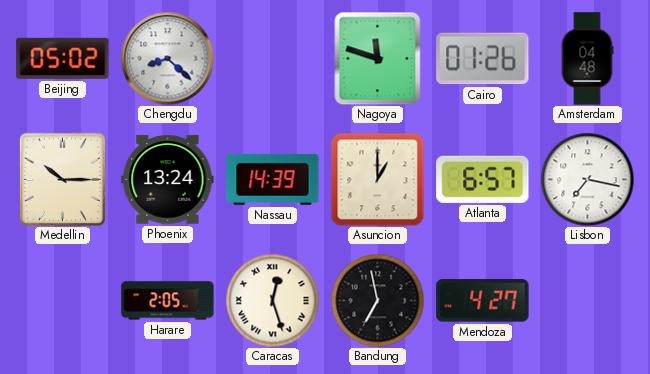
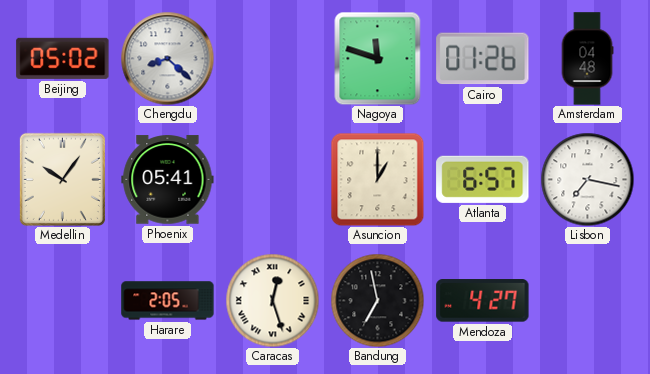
Medellin: 10:15 -> 10:06 (62, 179)
Phoenix: 13:24 -> 05:41 (168, 180)
Nassau: 14:39 -> none (273, 179)
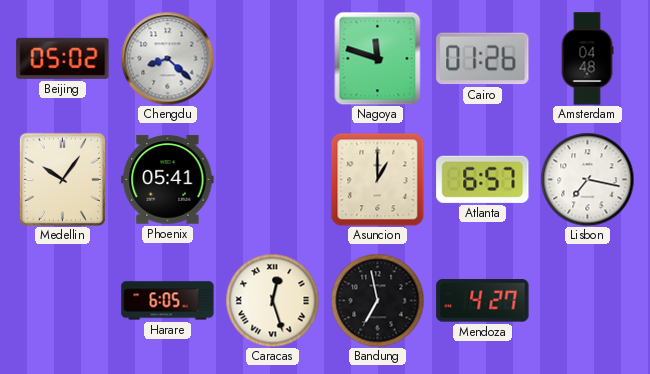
Harare: 2:05 -> 6:05 (168, 301)
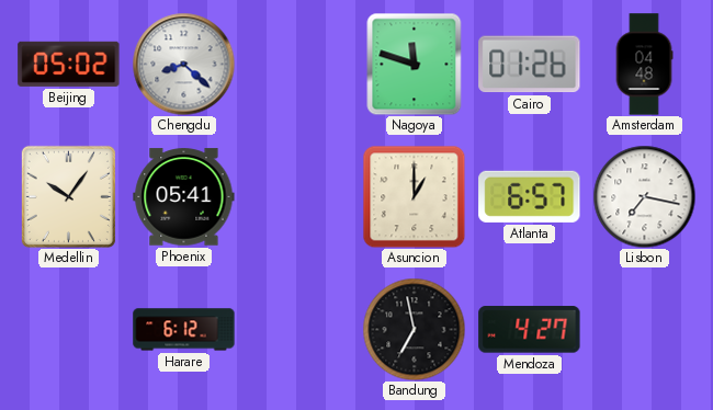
Harare: 6:05 -> 6:12 (184, 330)
Caracas: 12:27 -> none (272, 300)
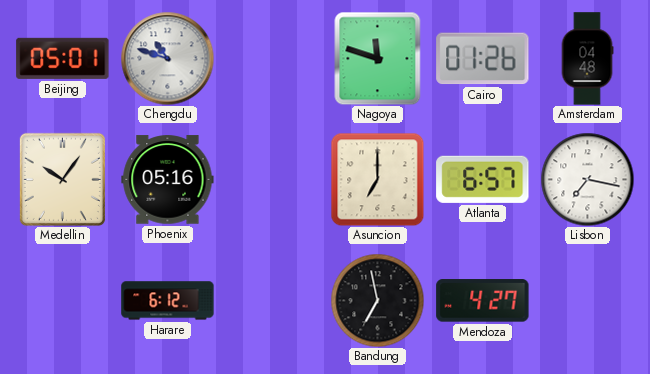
Beijing: 05:02 -> 05:01 (63, 58)
Chengdu: 8:22 -> 10:48 (167, 58)
Phoenix: 05:41 -> 05:16 (168, 180)
Asuncion: 1:00 -> 7:00 (377, 179)
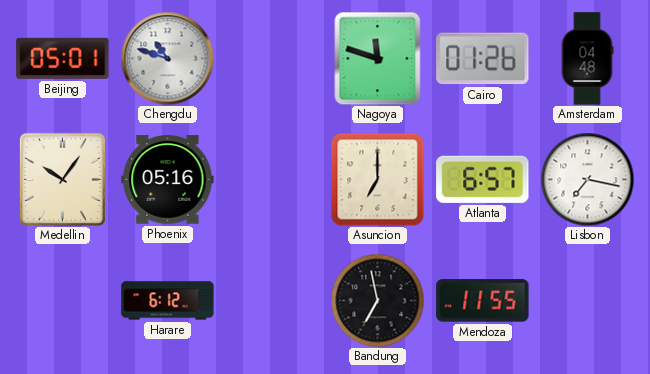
Mendoza: 4:27 -> 11:55 (483, 301)
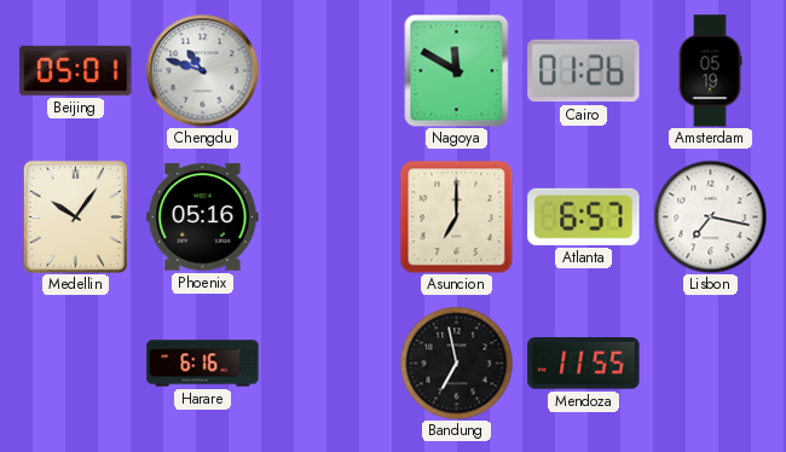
Nagoya: 11:48 -> 11:50 (457, 70)
Amsterdam: 04:48 -> 05:19 (710, 71)
Harare: 6:12 -> 6:16 (203, 364)
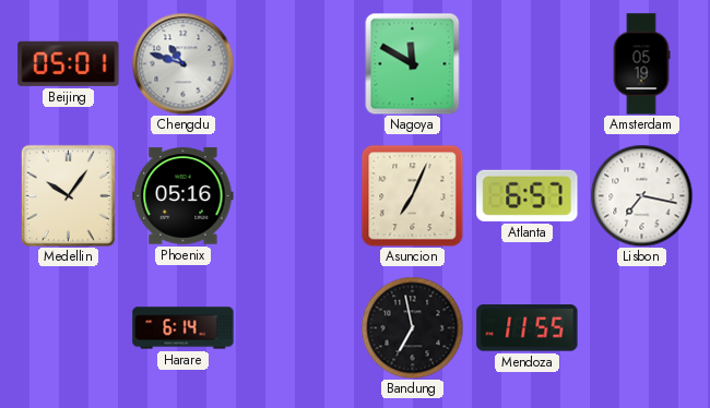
Cairo: 01:26 -> none (584, 71)
Asuncion: 7:00 -> 7:04 (412, 195)
Harare: 6:16 -> 6:14 (184, 328)
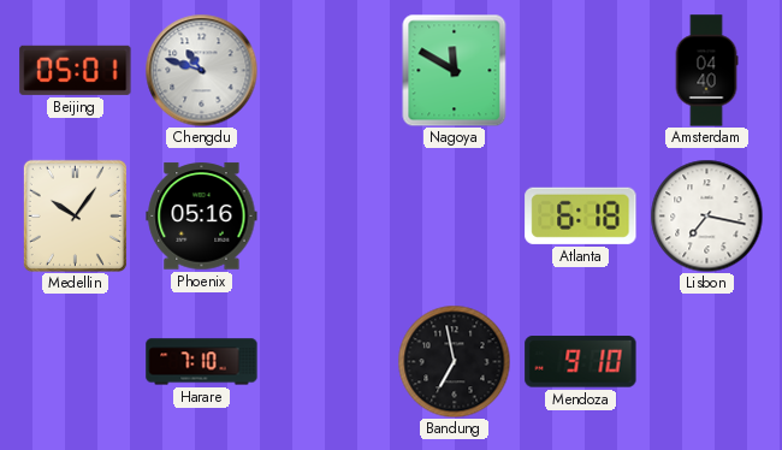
Amsterdam: 05:19 -> 04:40 (706, 71)
Asuncion: 7:04 -> none (412, 195)
Atlanta: 6:57 -> 6:18 (581, 215)
Harare: 6:14 -> 7:10 (202, 362)
Mendoza: 11:55 -> 9:10 (581, 362)
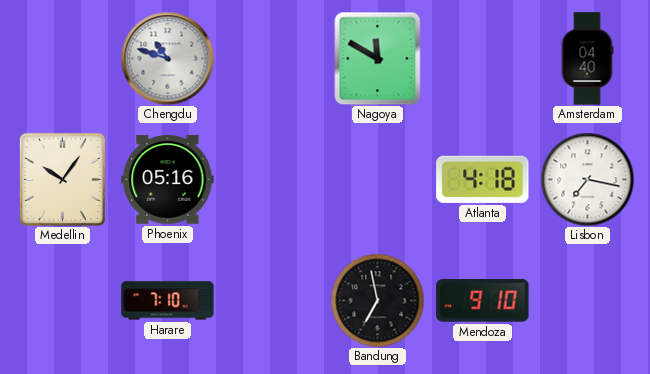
Beijing: 05:01 -> none (76, 70)
Atlanta: 6:18 -> 4:18 (483, 179)
